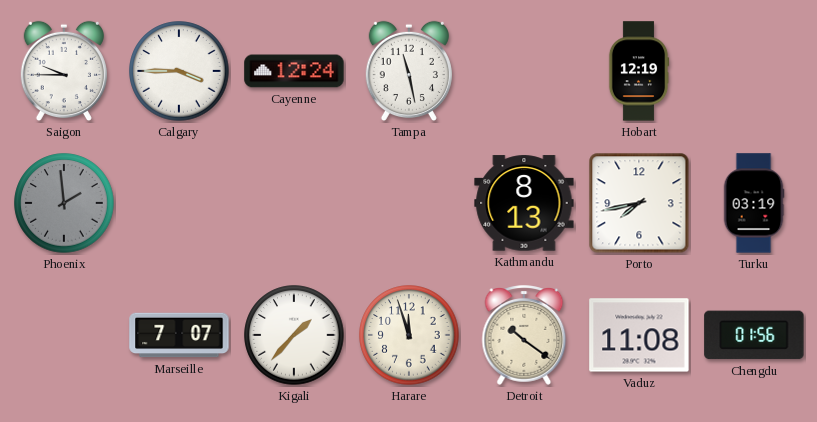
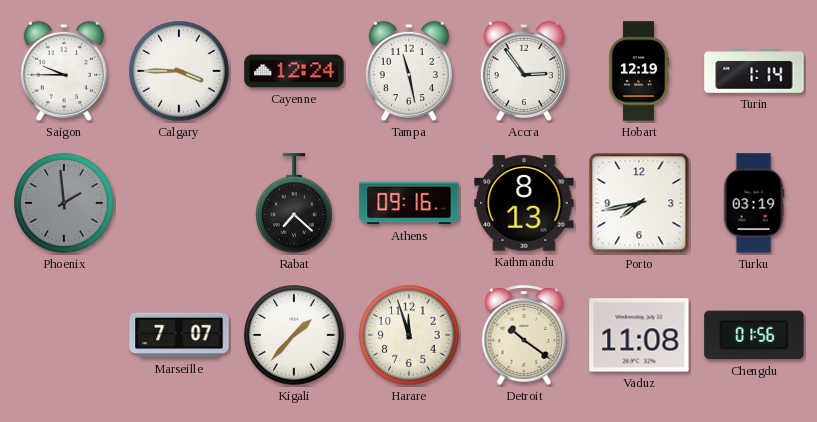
Accra: none -> 2:54 (524, 71)
Turin: none -> 1:14 (754, 71)
Rabat: none -> 7:22 (294, 203)
Athens: none -> 09:16 (409, 203)
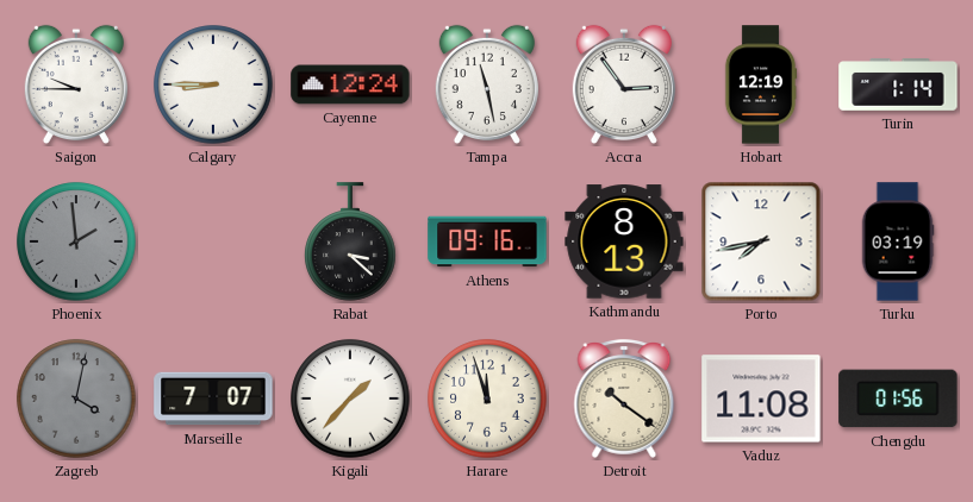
Calgary: 3:45 -> 8:45 (213, 84)
Rabat: 7:22 -> 3:22 (350, 241)
Zagreb: none -> 4:02 (76, 399)
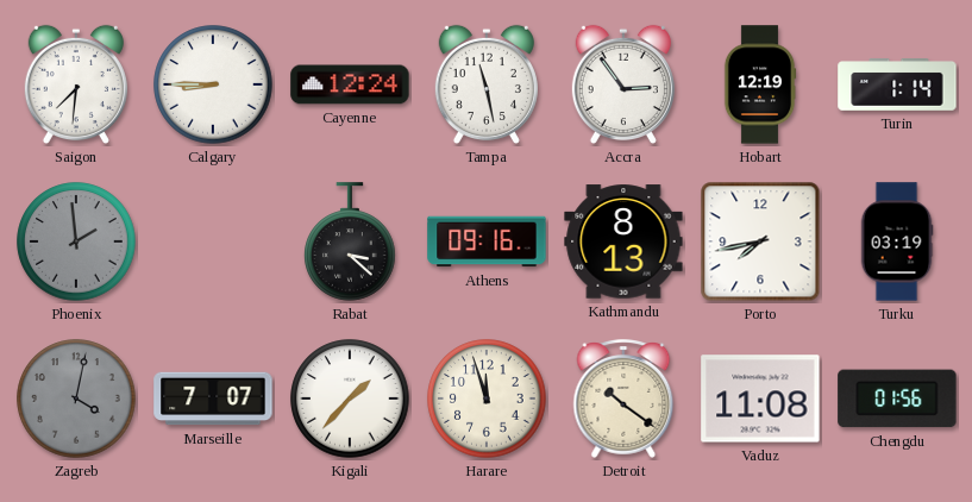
Saigon: 9:45 -> 7:31 (76, 84)
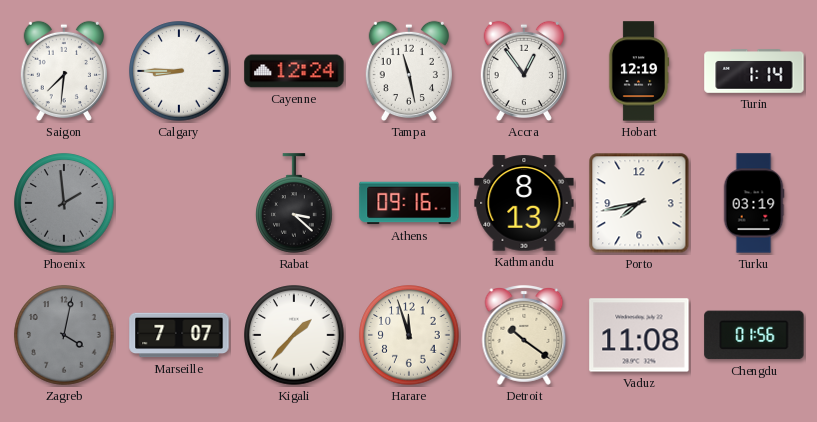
Accra: 2:54 -> 12:54 (524, 71)
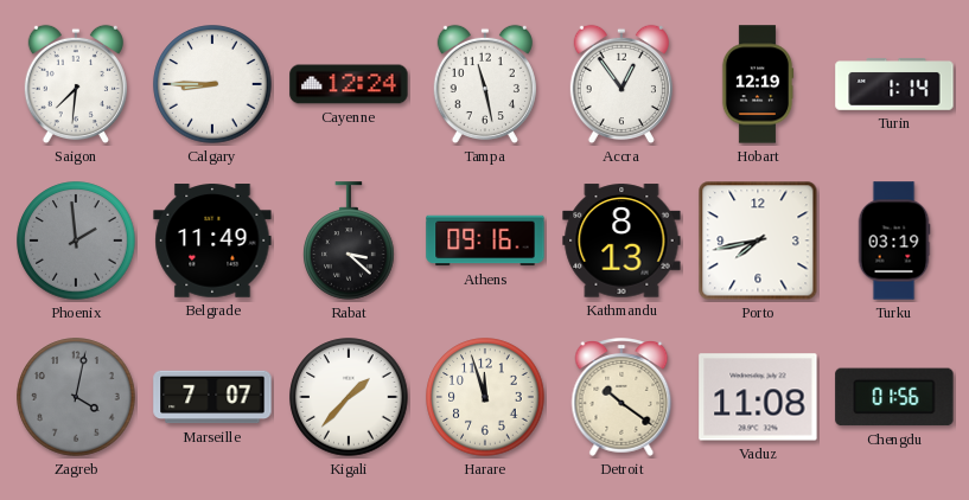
Belgrade: none -> 11:49 (212, 241)
